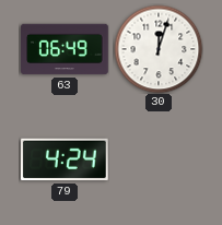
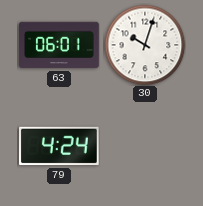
63: 06:49 -> 06:01 (59, 45)
30: 12:03 -> 10:03 (145, 45)
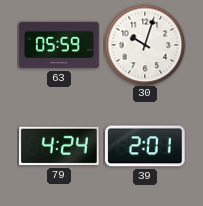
63: 06:01 -> 05:59 (59, 45)
39: none -> 2:01 (146, 146)
